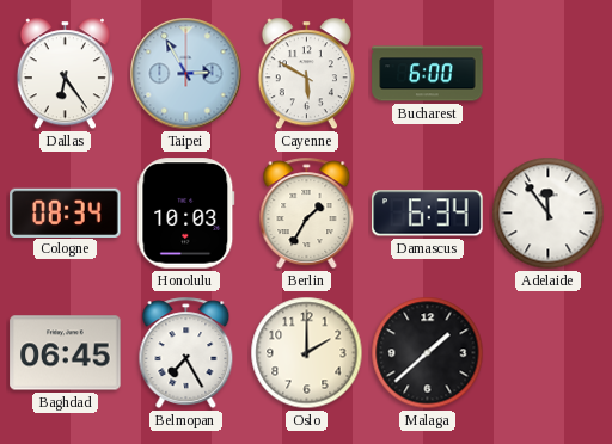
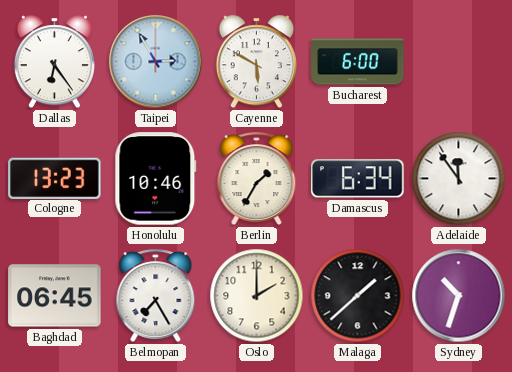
Cologne: 08:34 -> 13:23 (55, 178)
Honolulu: 10:03 -> 10:46 (156, 179)
Sydney: none -> 10:33 (459, 296)
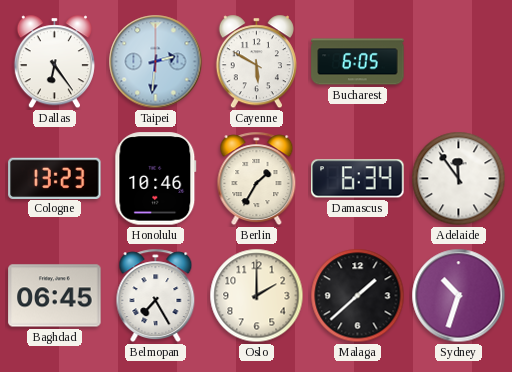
Taipei: 2:55 -> 2:31 (156, 62)
Bucharest: 6:00 -> 6:05 (358, 62)
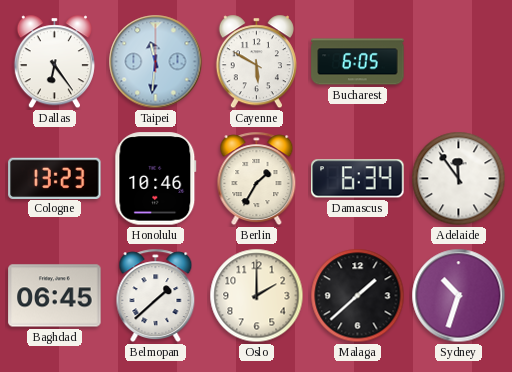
Taipei: 2:31 -> 11:31 (156, 62)
Belmopan: 7:25 -> 1:38 (156, 296)
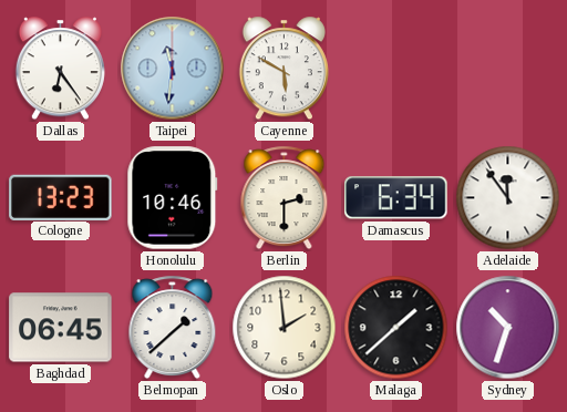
Bucharest: 6:05 -> none (358, 62)
Berlin: 1:35 -> 2:30 (285, 198)
Oslo: 2:00 -> 1:59 (285, 328)
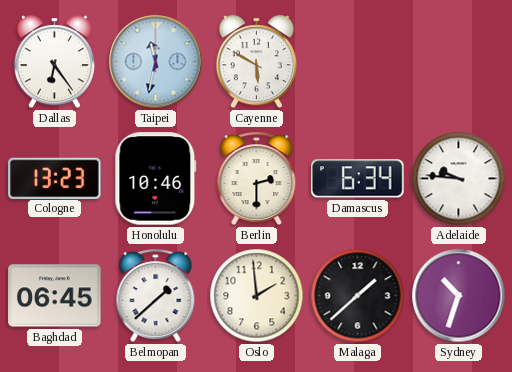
Taipei: 11:31 -> 11:32 (156, 62)
Adelaide: 11:54 -> 9:46 (459, 179)
